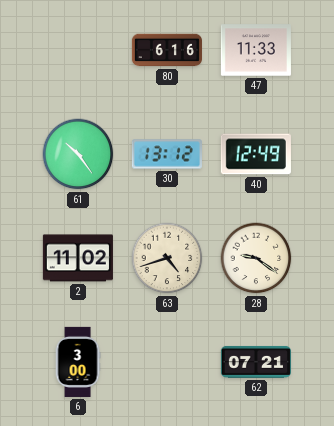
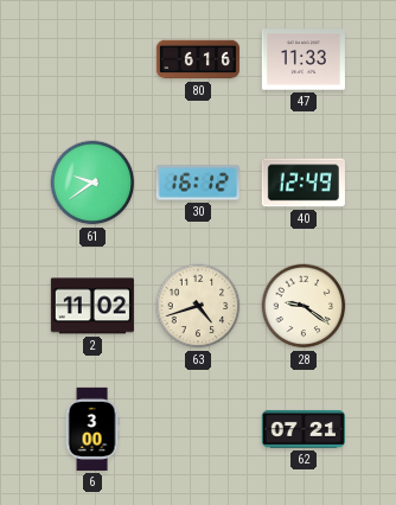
61: 10:24 -> 9:39 (92, 183)
30: 13:12 -> 16:12 (198, 183)
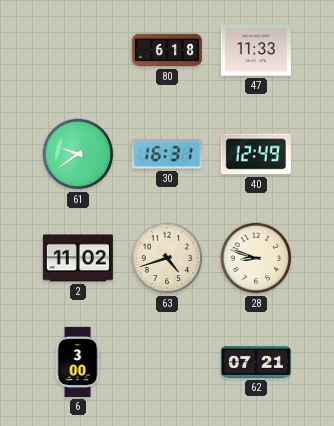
80: 6:16 -> 6:18 (167, 50)
30: 16:12 -> 16:31 (167, 154)
28: 9:21 -> 8:48 (256, 258)
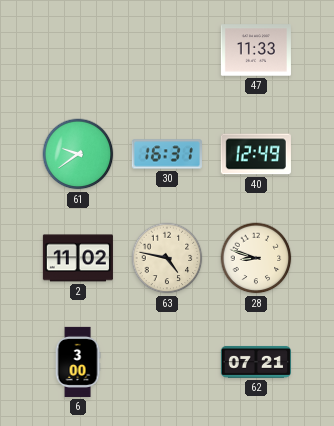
80: 6:18 -> none (167, 50)
63: 4:42 -> 4:47 (167, 258)
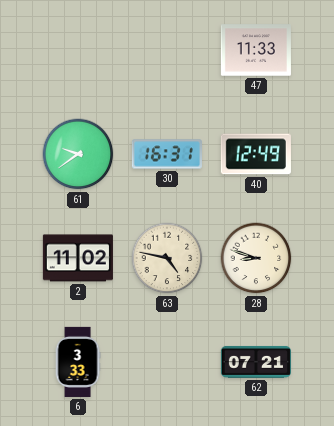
6: 3:00 -> 3:33 (78, 362)
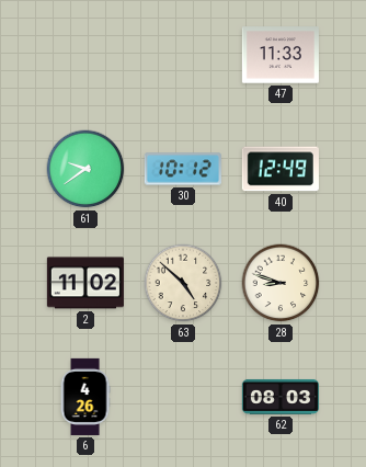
30: 16:31 -> 10:12 (183, 169)
63: 4:47 -> 4:52 (183, 283)
6: 3:33 -> 4:26 (85, 397)
62: 07:21 -> 08:03 (281, 397)
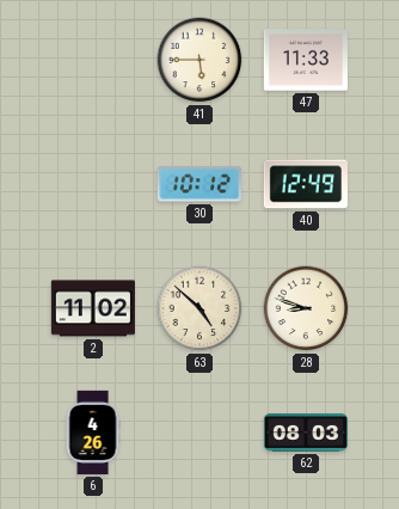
41: none -> 5:45 (199, 60)
61: 9:39 -> none (85, 169)
